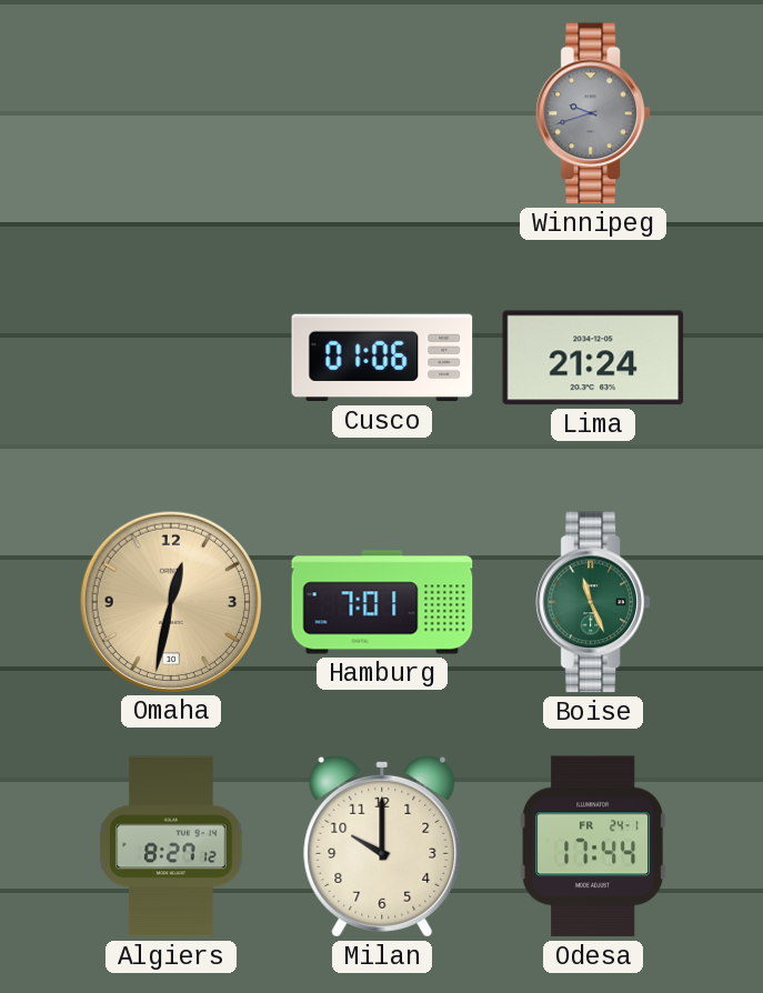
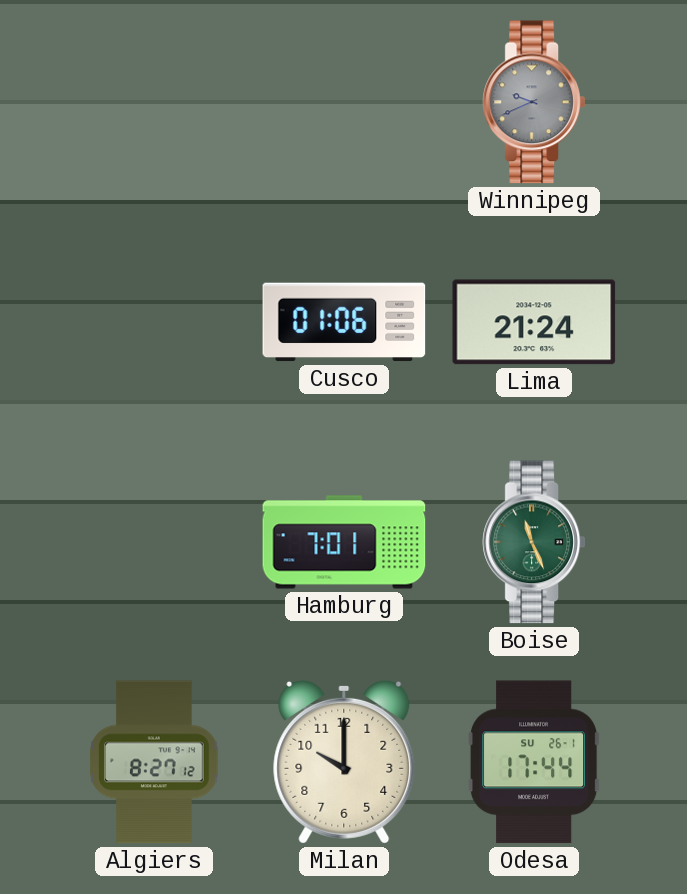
Winnipeg: 9:42 -> 9:41 (533, 102)
Omaha: 12:32 -> none (170, 601)
Odesa date: FR 24-1 -> SU 26-1 (535, 762)
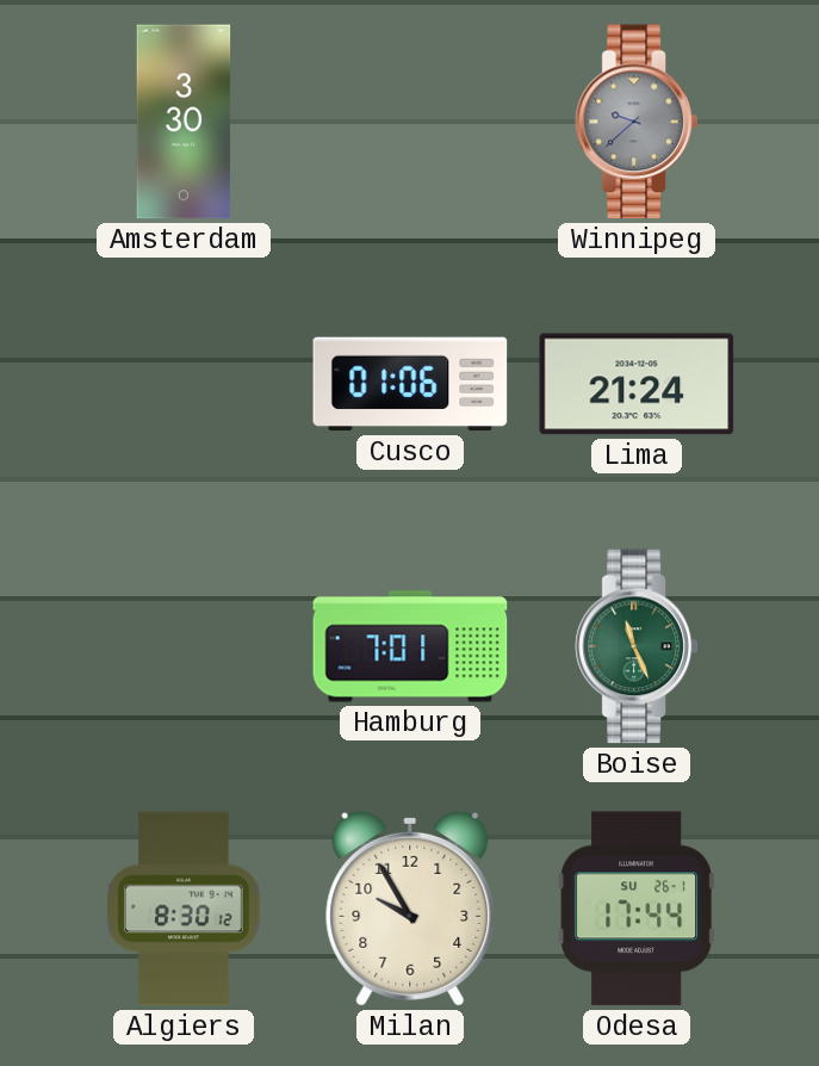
Amsterdam: none -> 3:30 (184, 122)
Winnipeg: 9:41 -> 9:38 (635, 122)
Algiers: 8:27 -> 8:30 (184, 909)
Milan: 10:00 -> 9:55 (410, 909)
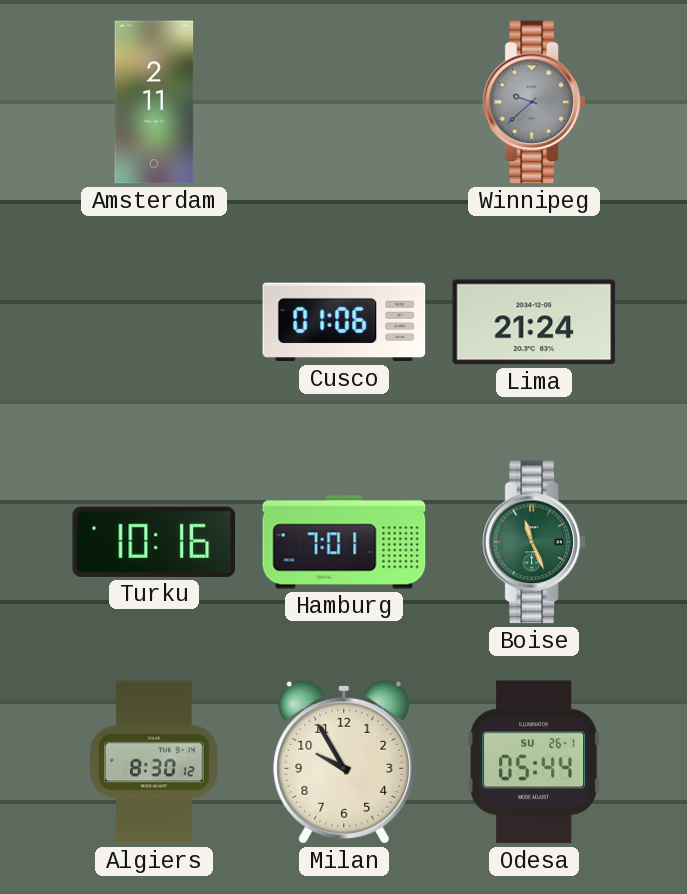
Amsterdam: 3:30 -> 2:11 (154, 102)
Turku: none -> 10:16 (154, 542)
Odesa: 17:44 -> 05:44 (535, 762)
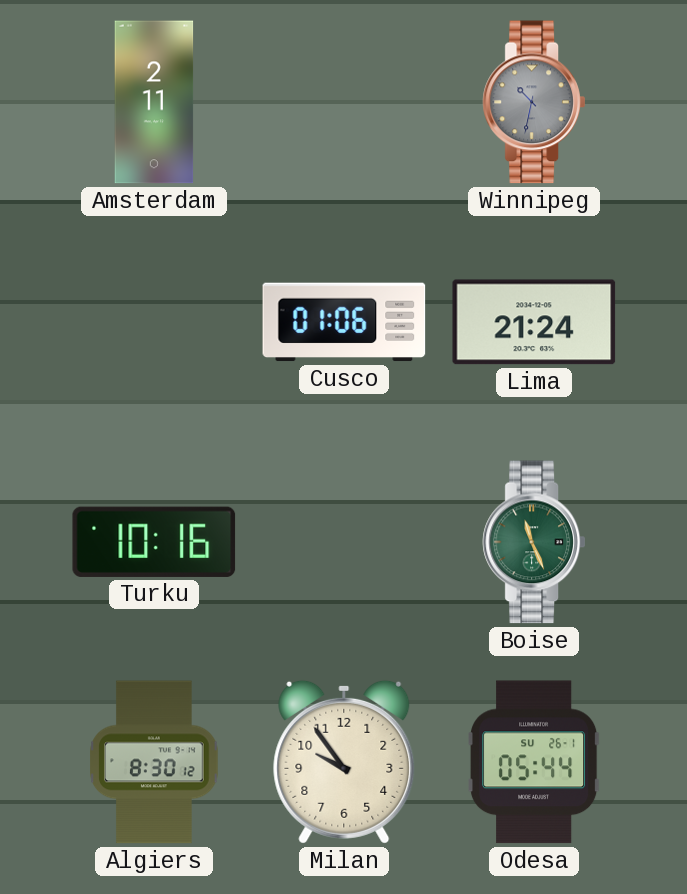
Winnipeg: 9:38 -> 10:32 (533, 102)
Hamburg: 7:01 -> none (344, 542)
Milan: 9:55 -> 9:54 (344, 762)
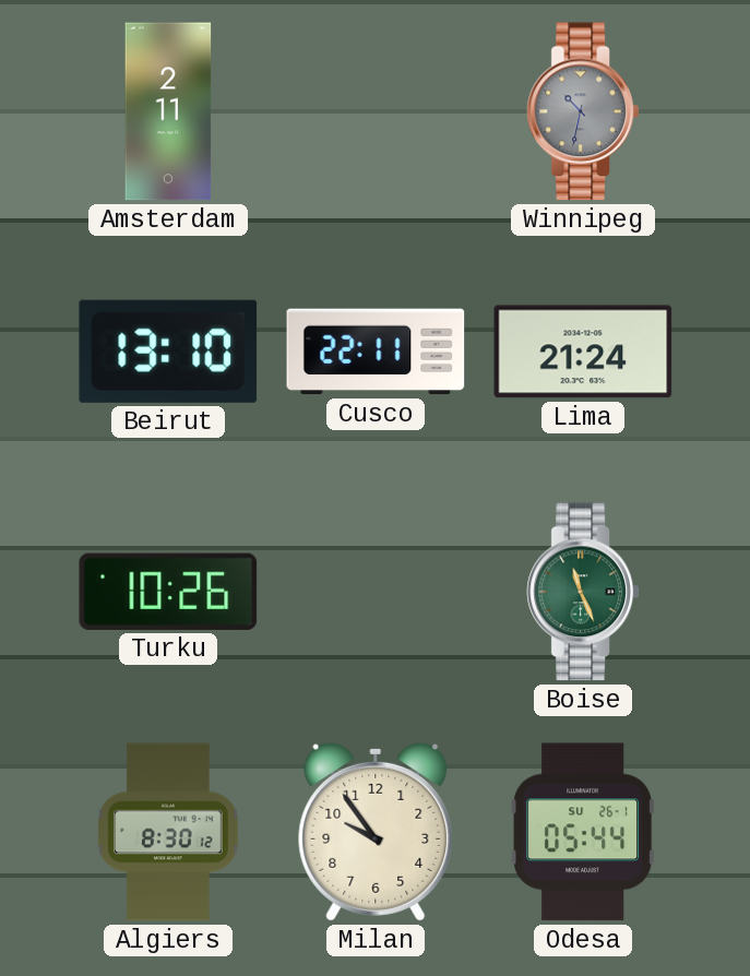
Beirut: none -> 13:10 (168, 352)
Cusco: 01:06 -> 22:11 (376, 352)
Turku: 10:16 -> 10:26 (168, 592)
